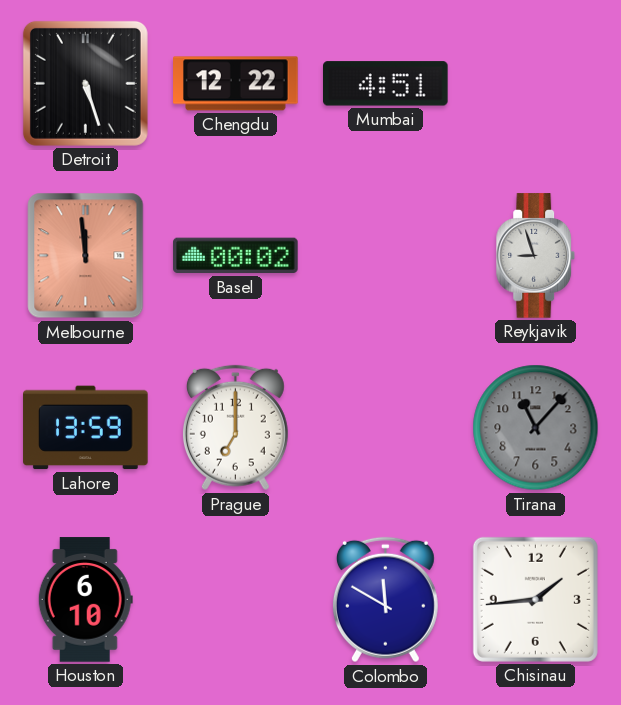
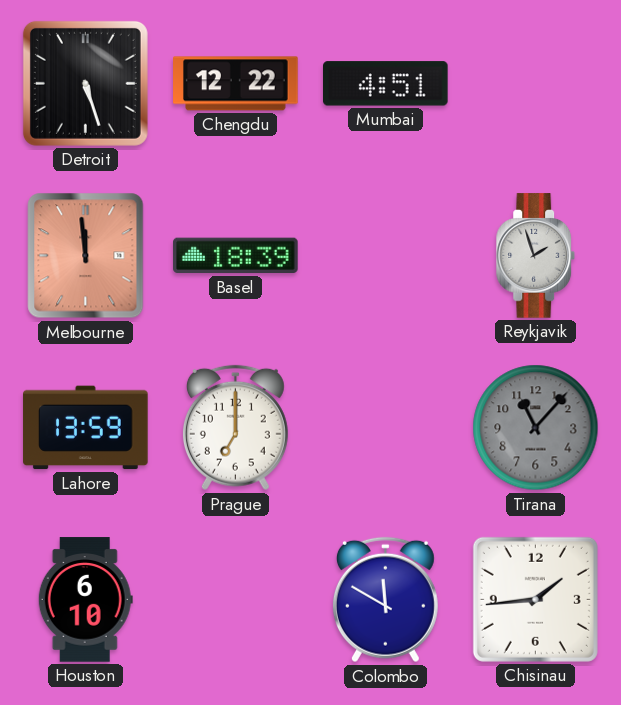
Basel: 00:02 -> 18:39 (236, 256)
Reykjavik: 8:57 -> 1:57 (536, 256)
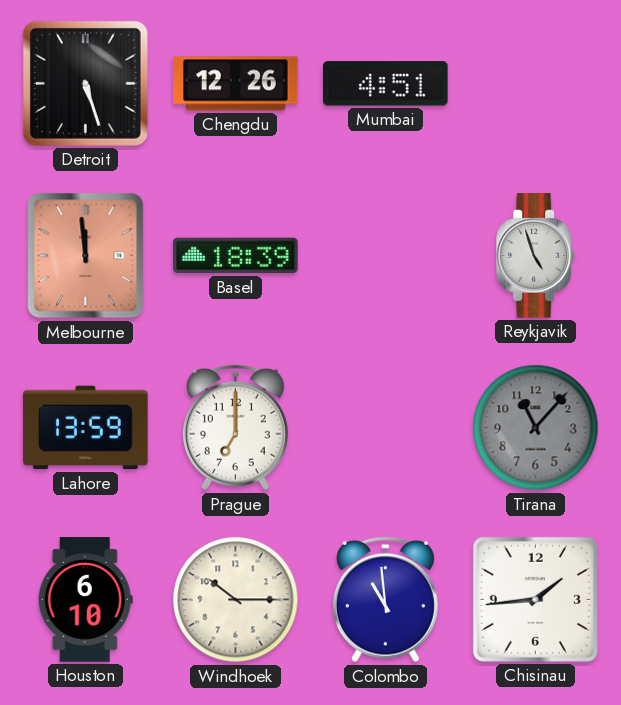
Chengdu: 12:22 -> 12:26 (236, 84)
Reykjavik: 1:57 -> 4:57 (536, 256)
Windhoek: none -> 10:15 (236, 600)
Colombo: 11:50 -> 10:59 (385, 600)
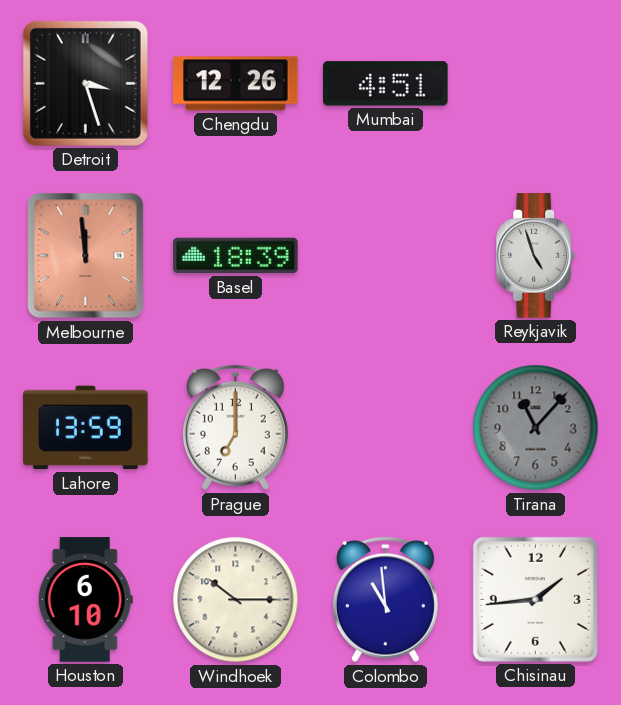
Detroit: 5:27 -> 3:27 (85, 83)
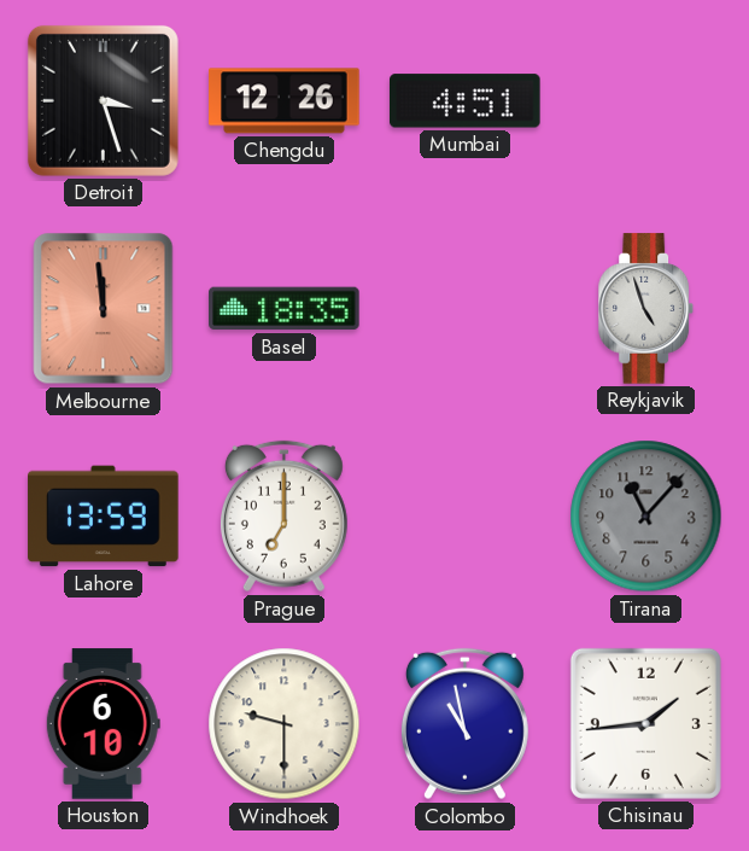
Basel: 18:39 -> 18:35 (285, 309)
Windhoek: 10:15 -> 9:30 (285, 724)
Colombo: 10:59 -> 10:58 (464, 724)
